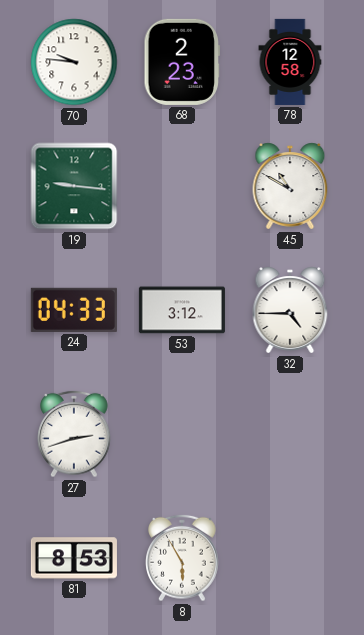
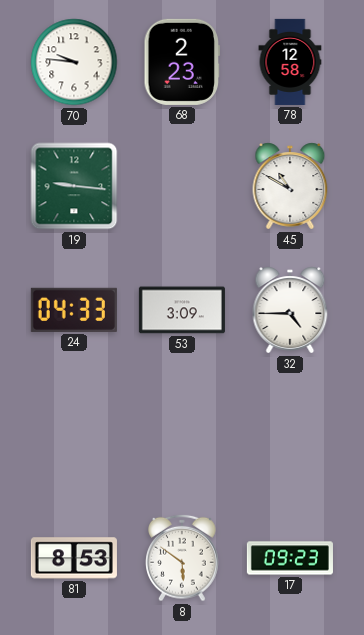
53: 3:12 -> 3:09 (182, 310)
27: 2:42 -> none (74, 434)
8: 5:55 -> 5:51 (182, 558)
17: none -> 09:23 (290, 558)
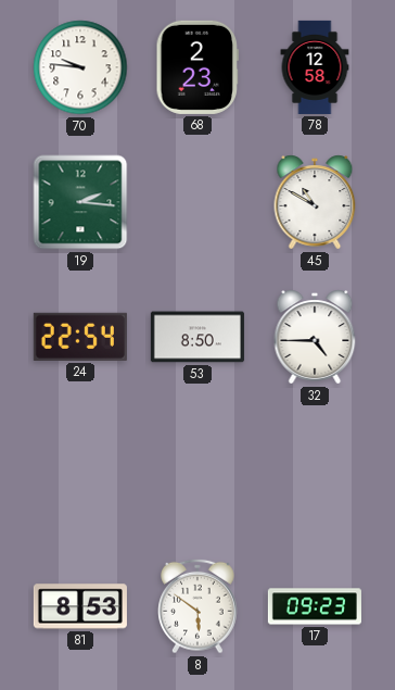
19: 9:16 -> 2:16 (80, 202)
24: 04:33 -> 22:54 (80, 337)
53: 3:09 -> 8:50 (197, 337)
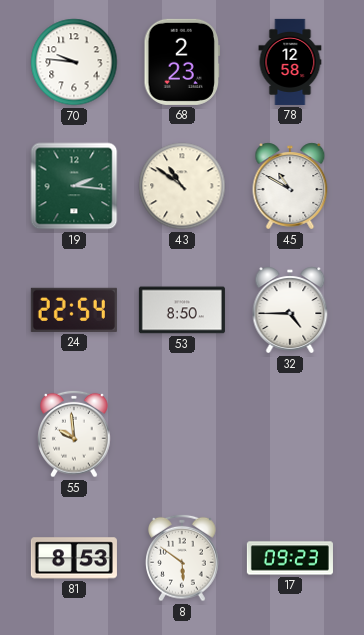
43: none -> 10:51 (182, 186)
55: none -> 9:59 (74, 434)
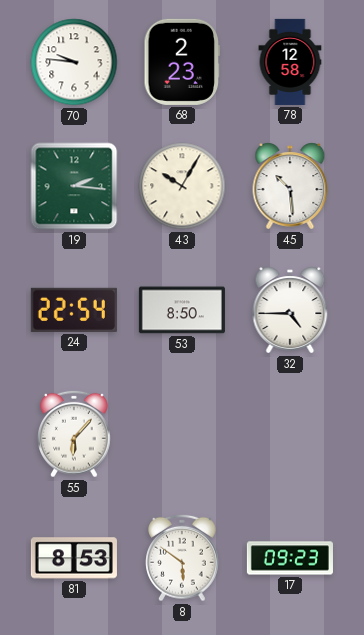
43: 10:51 -> 10:05 (182, 186)
45: 10:50 -> 10:29 (290, 186)
55: 9:59 -> 6:07 (74, 434)
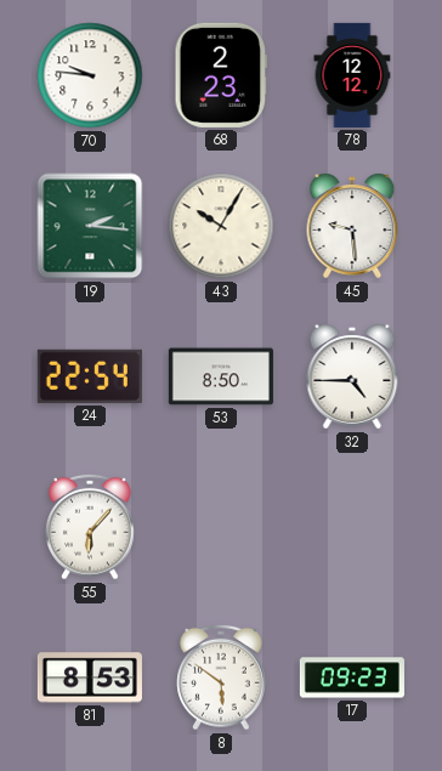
78: 12:58 -> 12:12 (352, 75)
45: 10:29 -> 9:29 (352, 226)
